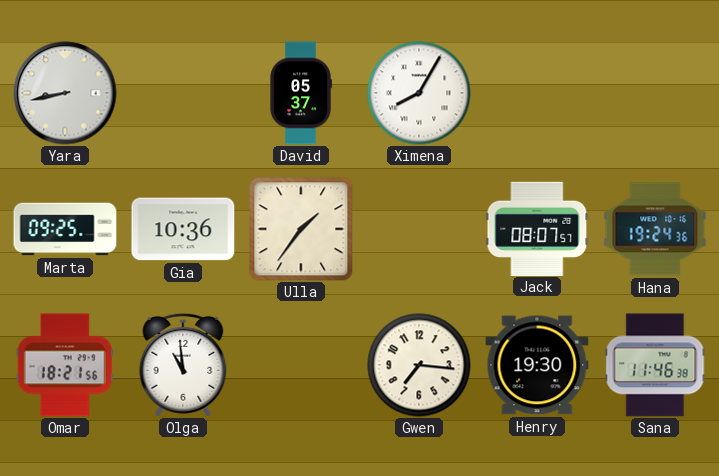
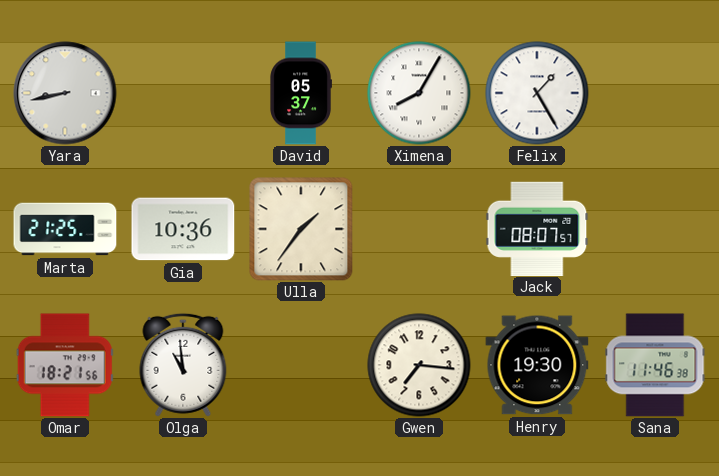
Felix: none -> 1:25 (537, 93)
Marta: 09:25 -> 21:25 (65, 229)
Hana: 19:24 -> none (655, 229)
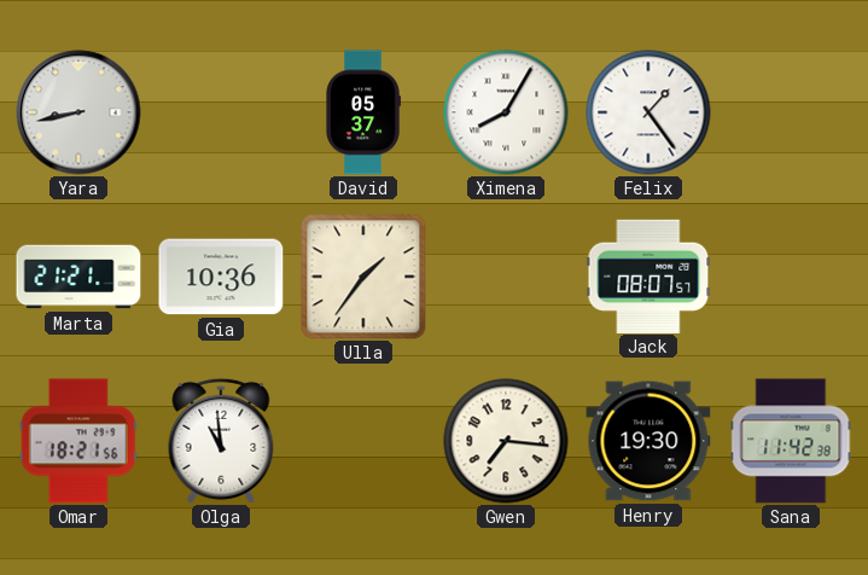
Felix: 1:25 -> 1:24 (648, 112)
Marta: 21:25 -> 21:21 (78, 277)
Sana: 11:46 -> 11:42 (791, 441)
